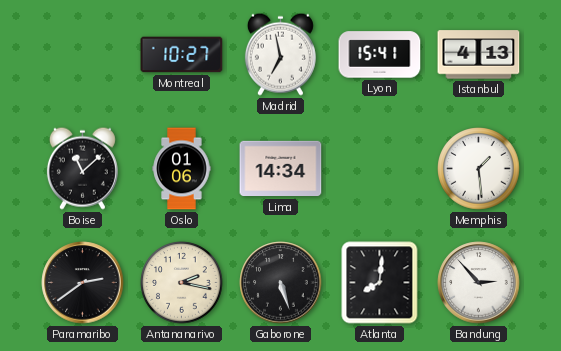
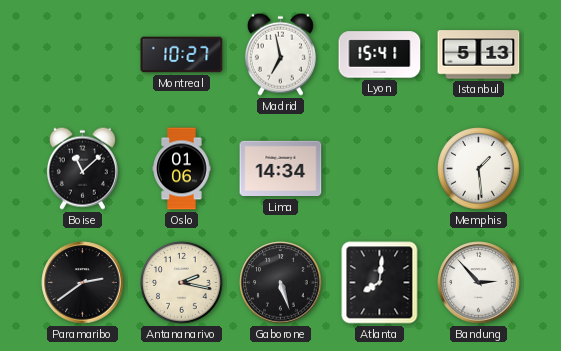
Istanbul: 4:13 -> 5:13 (479, 55)
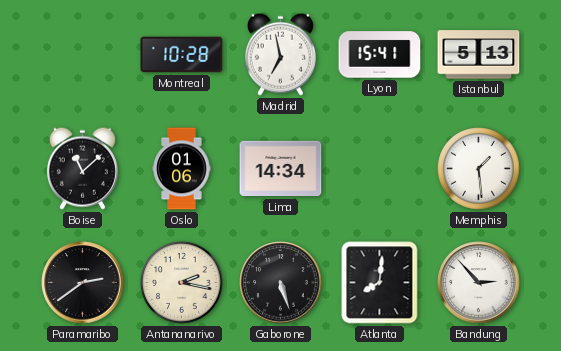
Montreal: 10:27 -> 10:28 (182, 55)
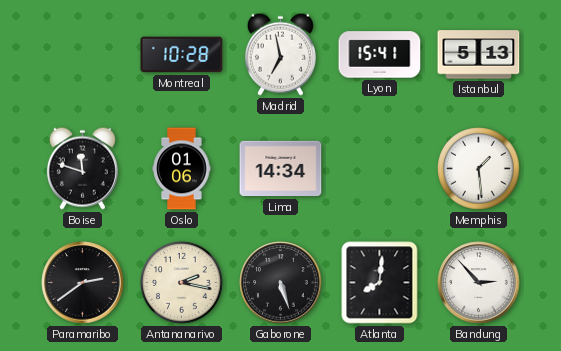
Boise: 11:08 -> 11:48 (82, 168)
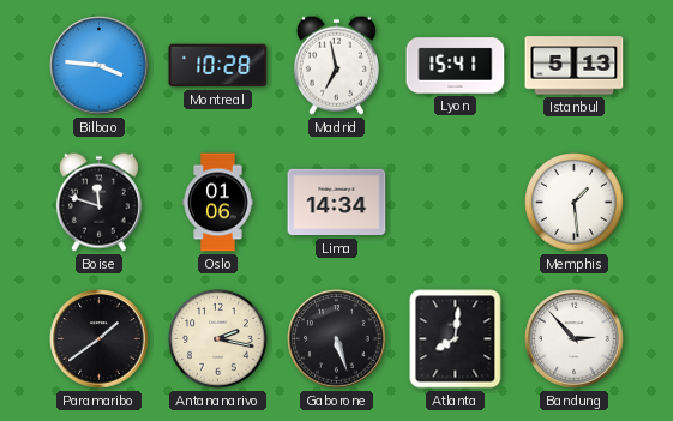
Bilbao: none -> 3:46 (100, 66)
Paramaribo: 2:39 -> 1:39 (100, 339)
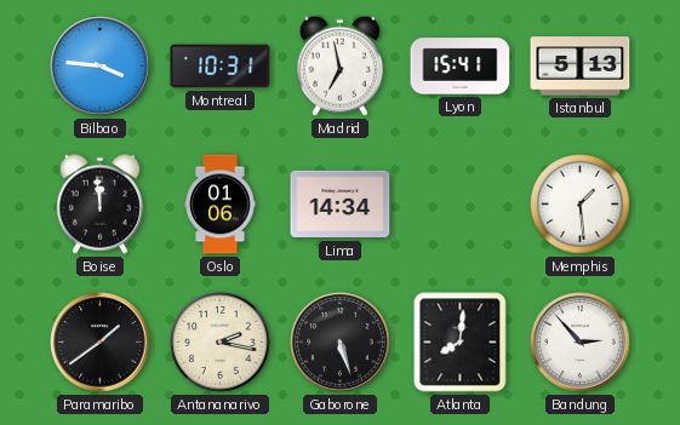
Montreal: 10:28 -> 10:31 (221, 67)
Boise: 11:48 -> 11:59 (99, 203)
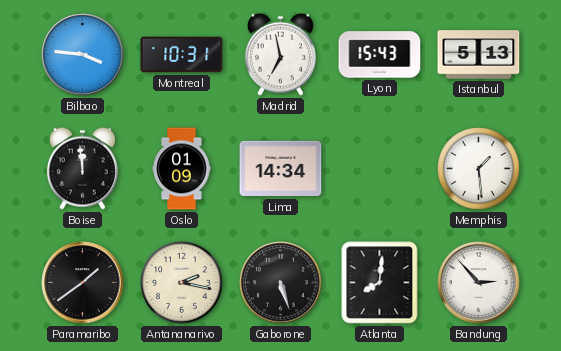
Lyon: 15:41 -> 15:43 (380, 55)
Oslo: 01:06 -> 01:09 (182, 169)
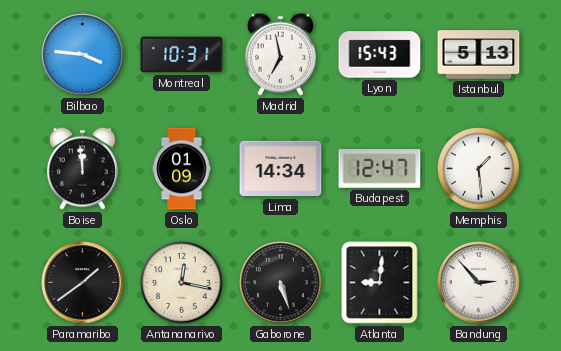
Budapest: none -> 12:47 (380, 169)
Antananarivo: 2:17 -> 12:17 (182, 283)
Atlanta: 8:01 -> 9:01 (380, 283)
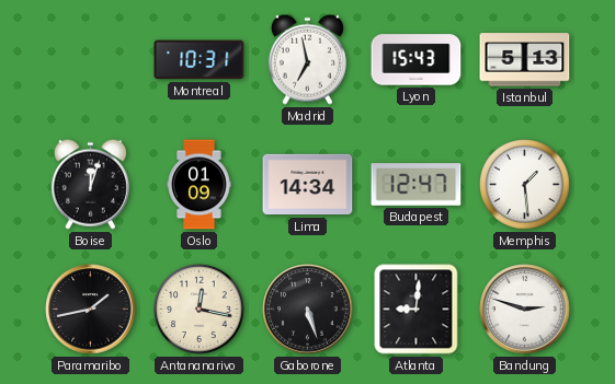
Bilbao: 3:46 -> none (83, 55)
Boise: 11:59 -> 12:03 (90, 184)
Paramaribo: 1:39 -> 1:43 (91, 310)
Bandung: 2:53 -> 2:48 (525, 310)
